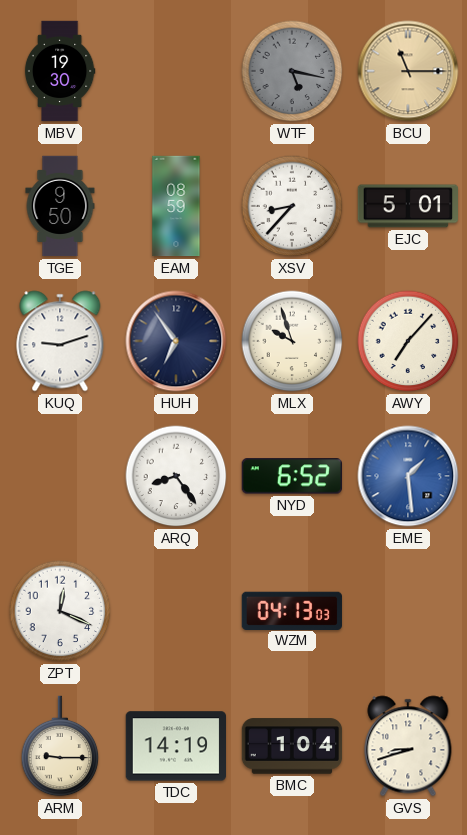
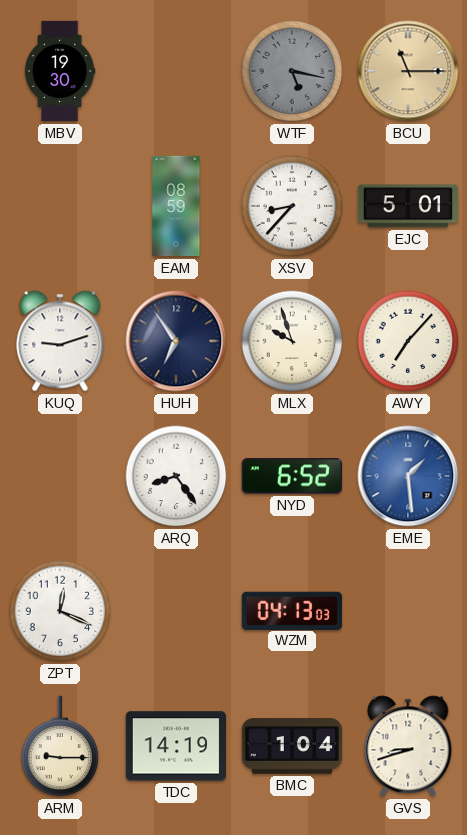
TGE: 9:50 -> none (60, 206)
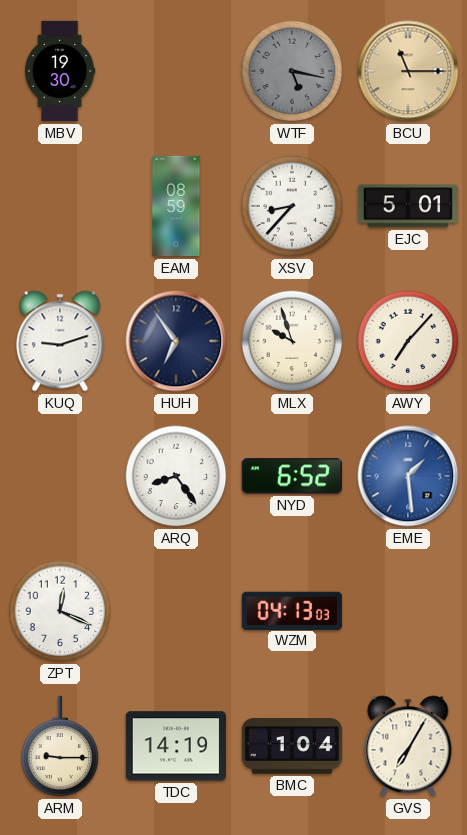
GVS: 8:42 -> 7:05 (408, 746)
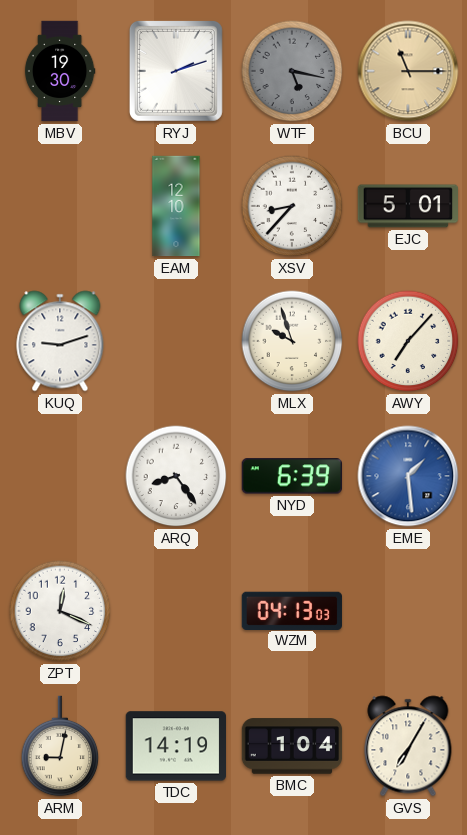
RYJ: none -> 2:12 (176, 71)
EAM: 08:59 -> 12:10 (176, 206)
HUH: 6:54 -> none (176, 341)
NYD: 6:52 -> 6:39 (292, 476)
ARM: 9:15 -> 9:02 (60, 746)
